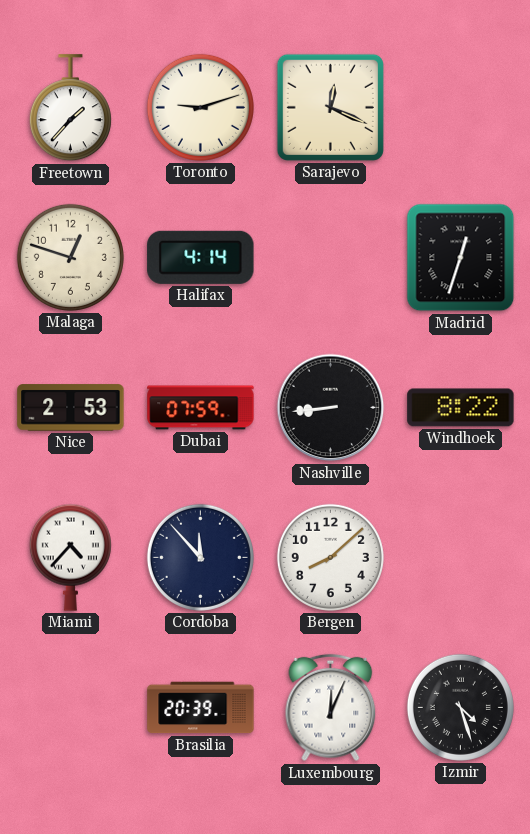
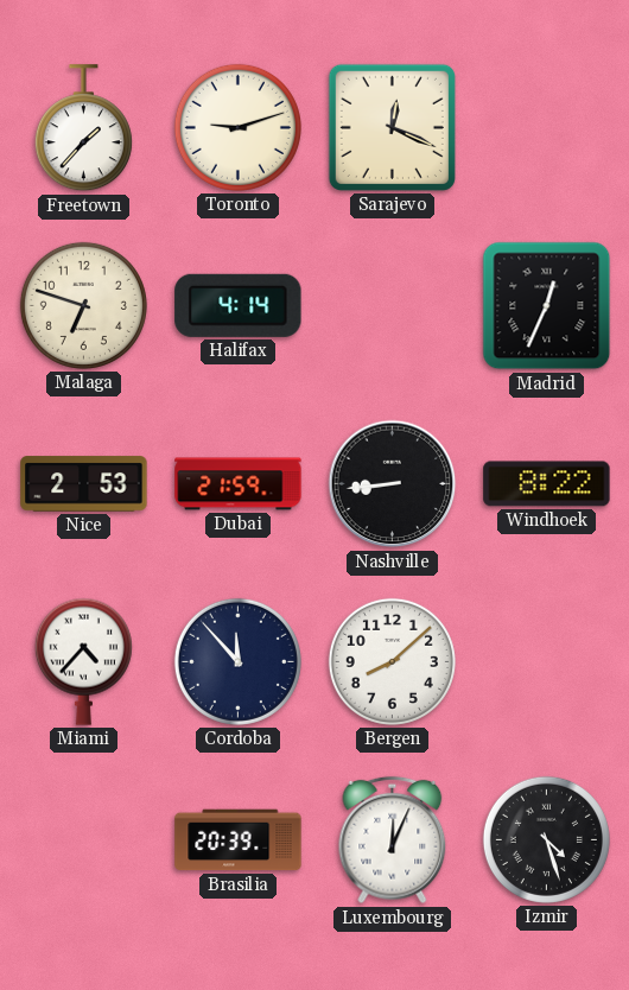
Malaga: 12:48 -> 6:48 (83, 305)
Madrid: 12:33 -> 12:34 (547, 306)
Dubai: 07:59 -> 21:59 (239, 484)
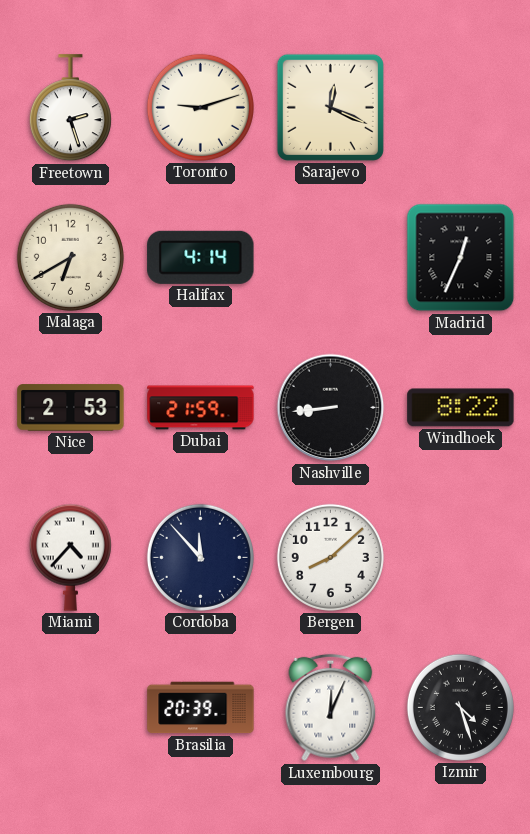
Freetown: 1:37 -> 2:27 (70, 108)
Malaga: 6:48 -> 6:40 (70, 257)
